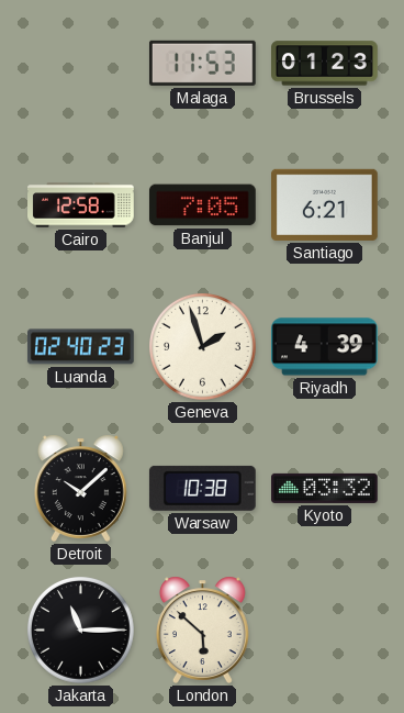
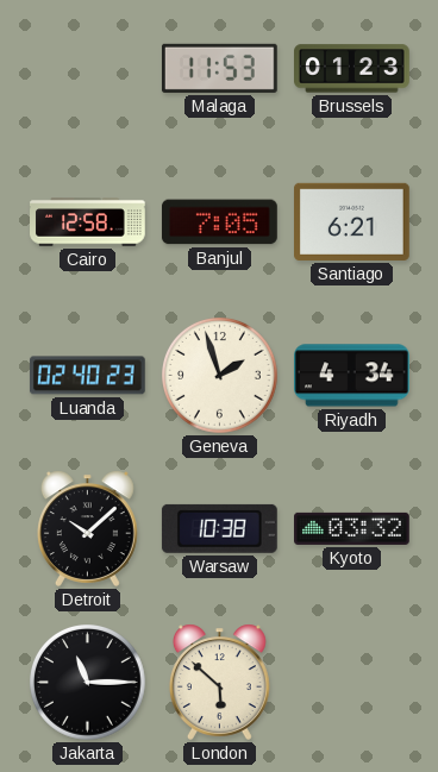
Riyadh: 4:39 -> 4:34 (352, 376)
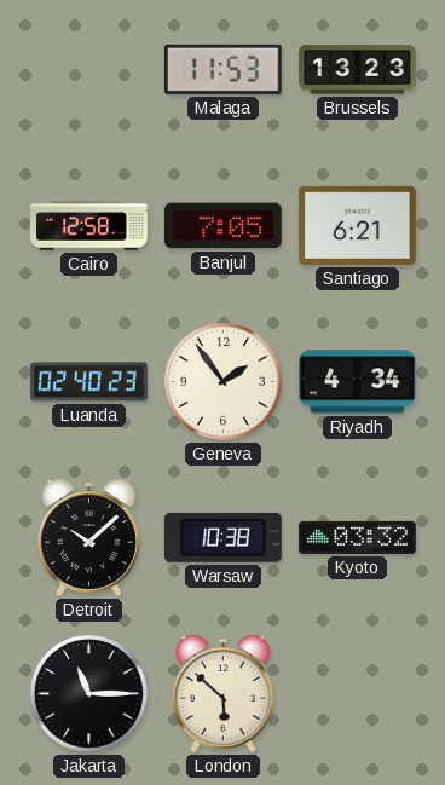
Brussels: 01:23 -> 13:23 (358, 70)
Geneva: 1:57 -> 1:54 (224, 382)
